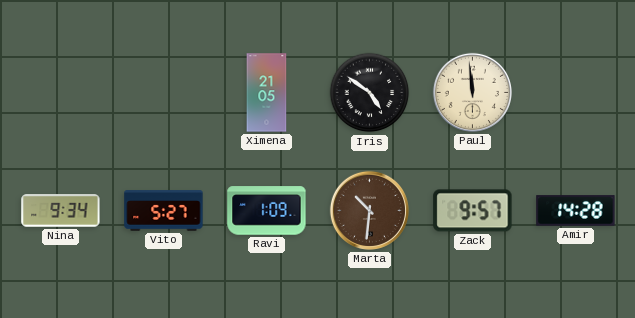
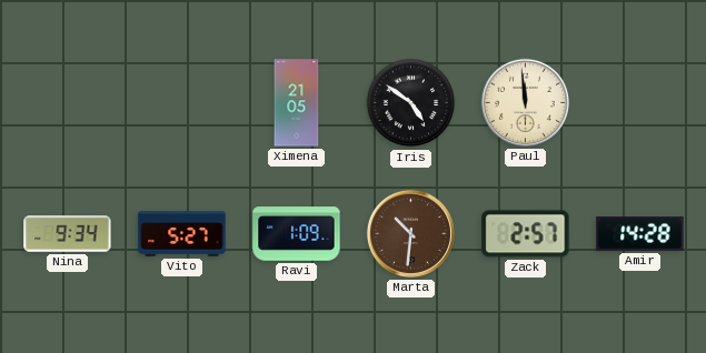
Zack: 9:57 -> 2:57 (526, 234)
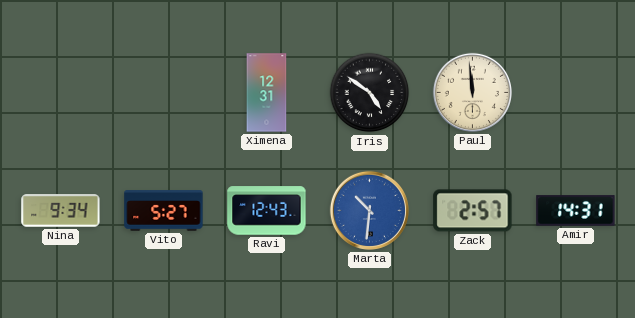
Ximena: 21:05 -> 12:31 (267, 93)
Ravi: 1:09 -> 12:43 (267, 211)
Marta dial: brown -> blue (369, 210)
Amir: 14:28 -> 14:31 (576, 211)
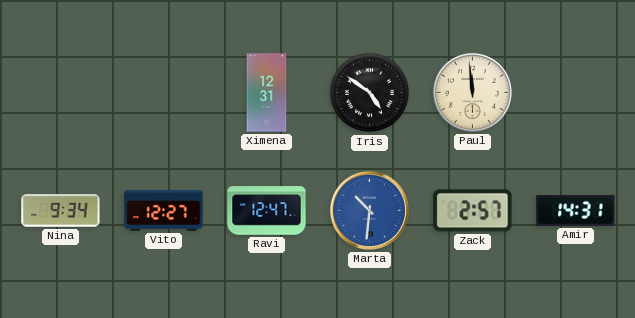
Vito: 5:27 -> 12:27 (164, 211)
Ravi: 12:43 -> 12:47 (267, 211)
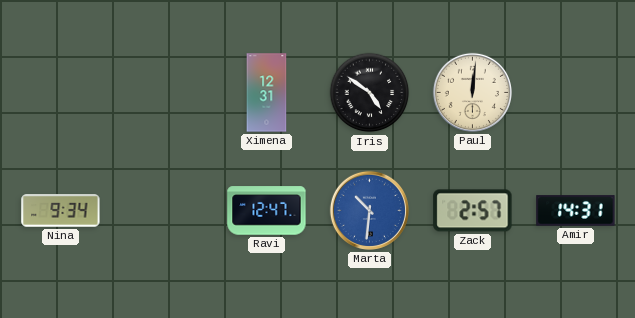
Paul: 11:59 -> 12:01 (472, 92)
Vito: 12:27 -> none (164, 211)
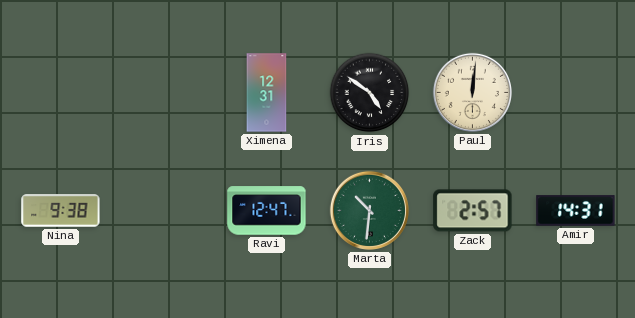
Nina: 9:34 -> 9:38 (61, 211)
Marta dial: blue -> green (369, 210)
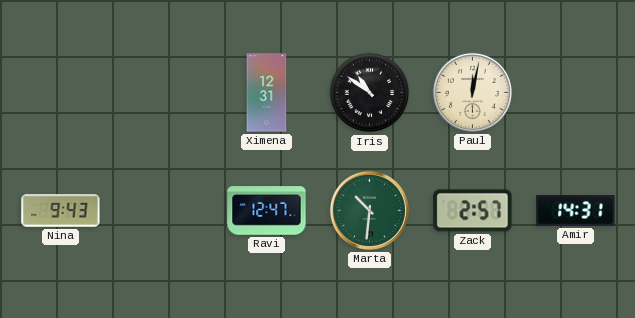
Iris: 4:51 -> 10:51 (370, 93)
Paul: 12:01 -> 12:02 (472, 92)
Nina: 9:38 -> 9:43 (61, 211)
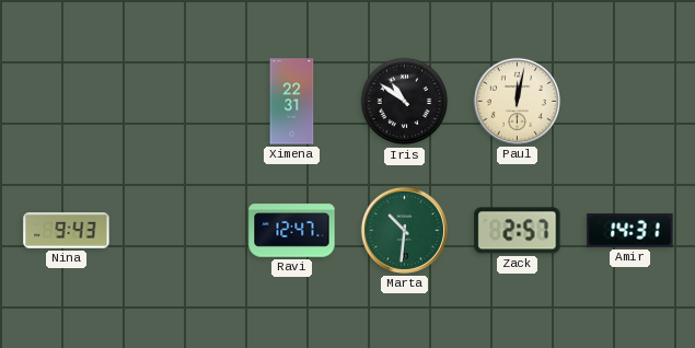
Ximena: 12:31 -> 22:31 (292, 102)
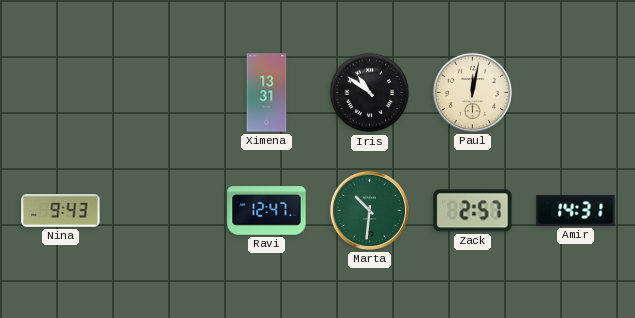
Ximena: 22:31 -> 13:31 (267, 93)
